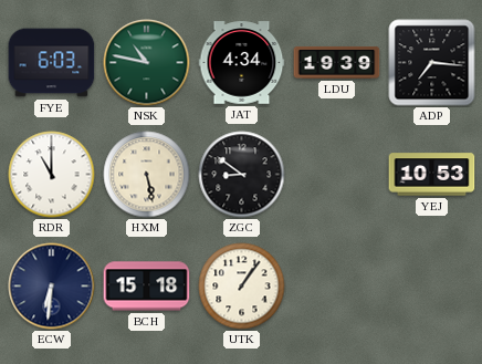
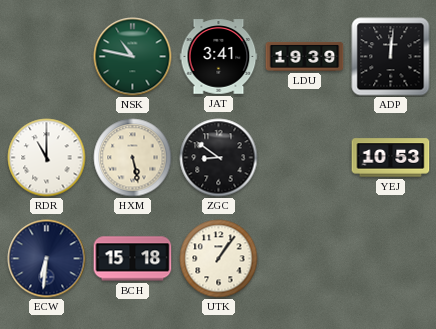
FYE: 6:03 -> none (52, 63)
JAT: 4:34 -> 3:41 (219, 57)
ADP: 7:16 -> 12:01 (391, 57)
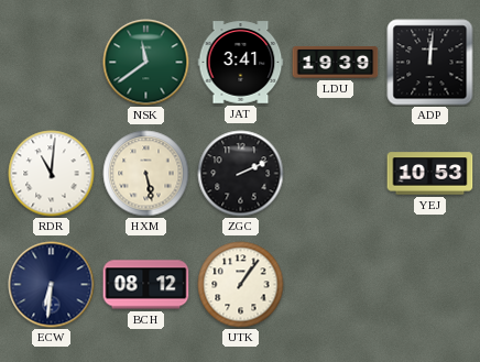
NSK: 10:47 -> 11:39 (146, 63)
RDR: 11:00 -> 11:01 (52, 174)
ZGC: 8:51 -> 2:11 (241, 174)
BCH: 15:18 -> 08:12 (146, 285)
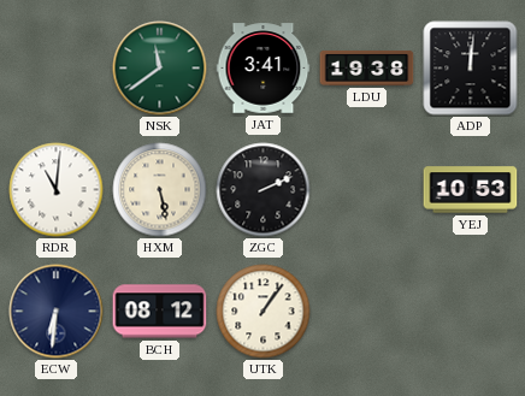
LDU: 19:39 -> 19:38 (367, 67)
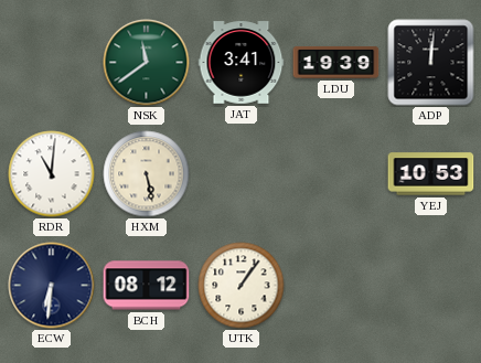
LDU: 19:38 -> 19:39 (336, 62)
ZGC: 2:11 -> none (264, 190)
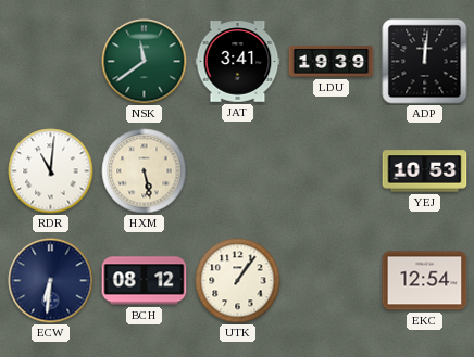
EKC: none -> 12:54 (425, 281)
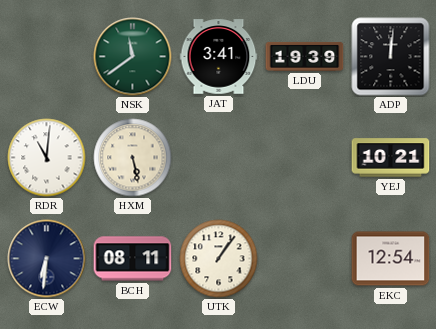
YEJ: 10:53 -> 10:21 (391, 158)
BCH: 08:12 -> 08:11 (133, 259)
